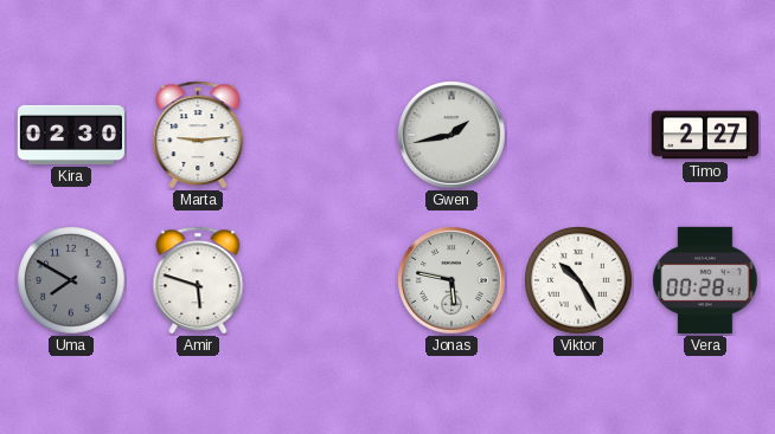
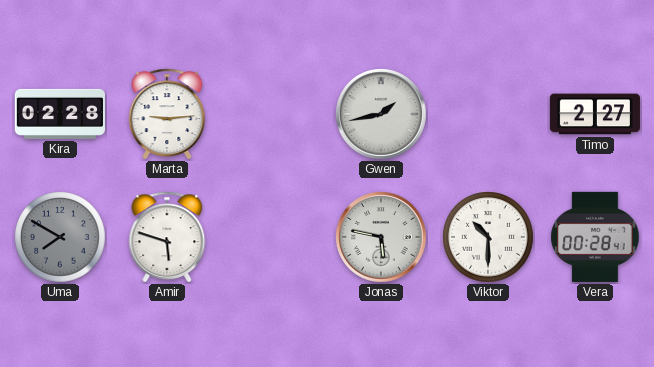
Kira: 02:30 -> 02:28 (60, 114)
Viktor: 10:25 -> 10:30 (488, 237)
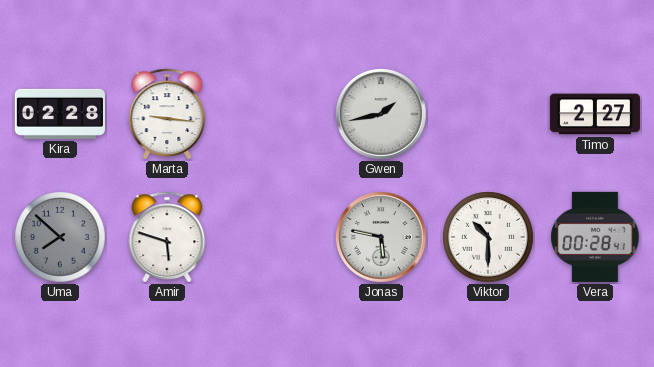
Marta: 9:14 -> 9:16 (167, 114)
Uma: 7:50 -> 7:52 (60, 237)
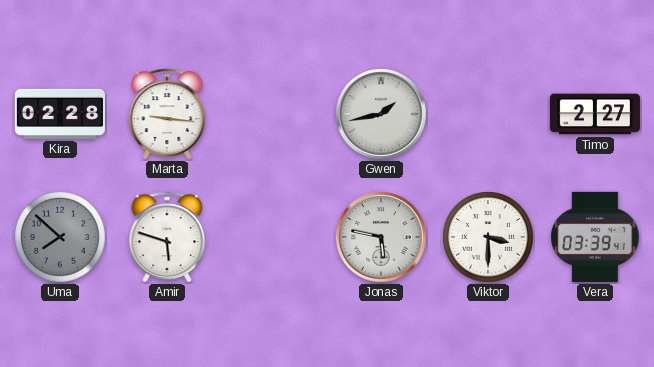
Viktor: 10:30 -> 3:30 (488, 237)
Vera: 00:28 -> 03:39 (595, 237)
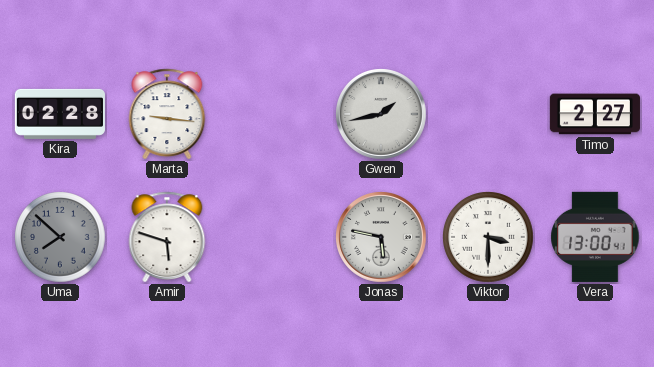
Vera: 03:39 -> 13:00 (595, 237)
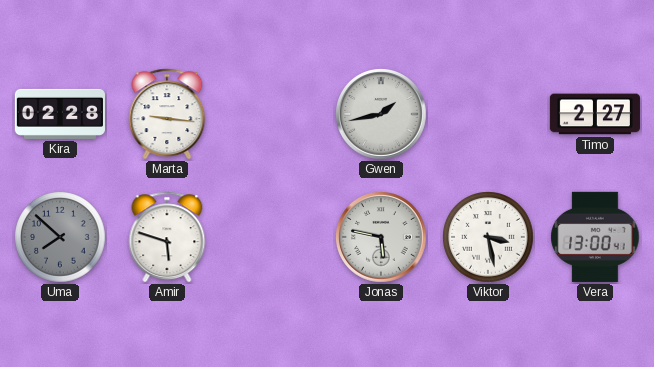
Viktor: 3:30 -> 3:28 (488, 237)
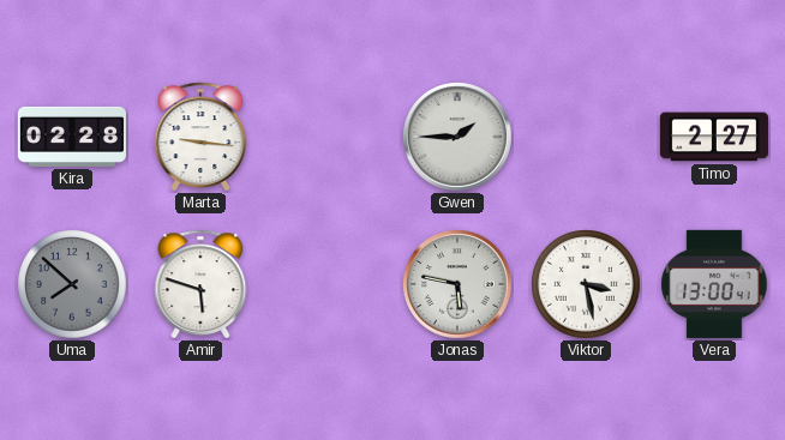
Gwen: 1:43 -> 1:45 (457, 137)
